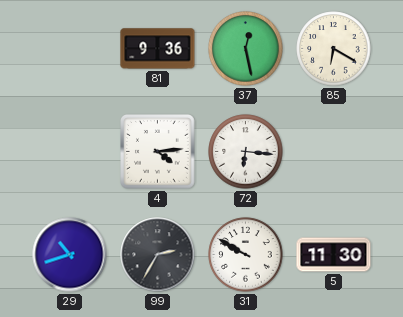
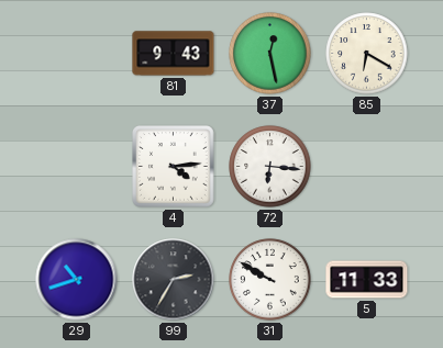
81: 9:36 -> 9:43 (174, 54)
5: 11:30 -> 11:33 (367, 280)
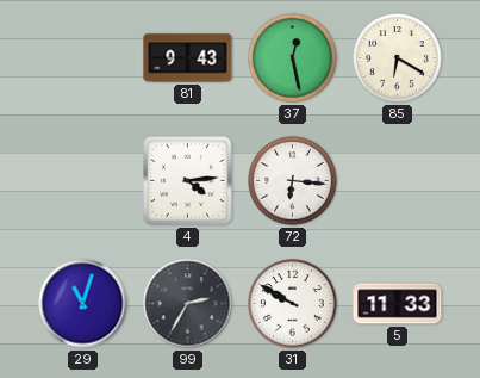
29: 10:42 -> 11:03 (83, 304)
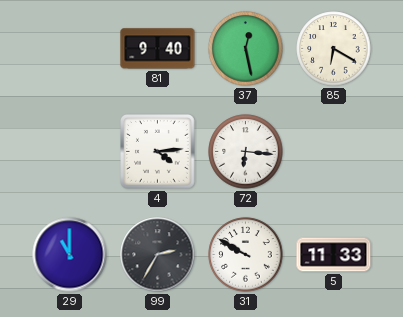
81: 9:43 -> 9:40 (158, 49)
29: 11:03 -> 11:00 (70, 255)
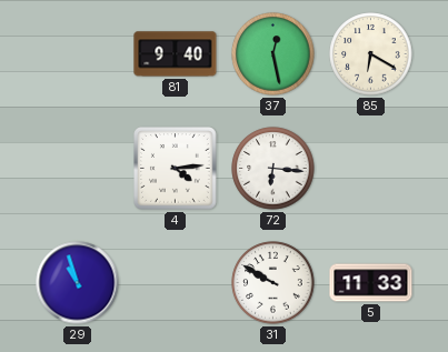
29: 11:00 -> 10:57 (78, 283)
99: 2:35 -> none (158, 255)
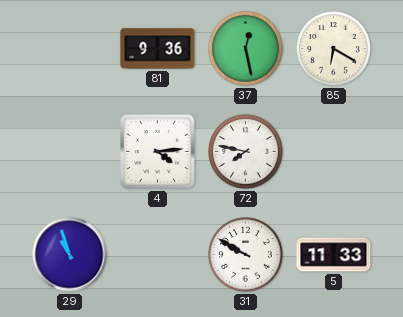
81: 9:40 -> 9:36 (158, 49)
72: 6:16 -> 7:47 (246, 152)
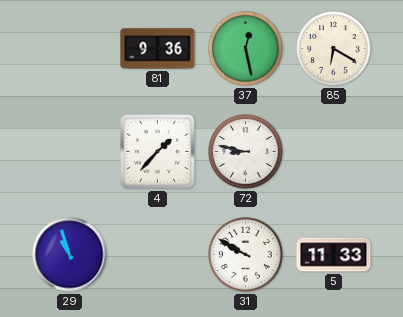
4: 4:14 -> 1:37 (158, 152)
72: 7:47 -> 8:47 (246, 152)
